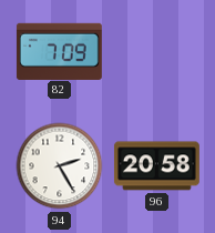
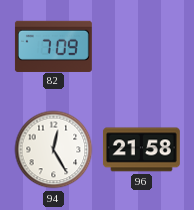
94: 2:25 -> 12:25 (54, 150)
96: 20:58 -> 21:58 (141, 150)
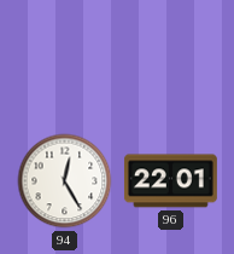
82: 7:09 -> none (53, 46)
96: 21:58 -> 22:01 (170, 181)
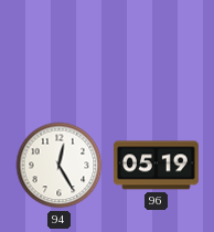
96: 22:01 -> 05:19 (156, 166)
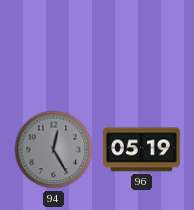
94 dial: white -> grey (54, 150)
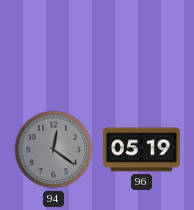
94: 12:25 -> 12:21 (54, 150)
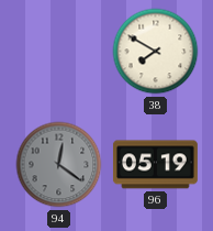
38: none -> 7:50 (156, 52)
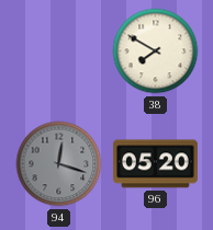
94: 12:21 -> 12:18 (59, 164)
96: 05:19 -> 05:20 (155, 164)
